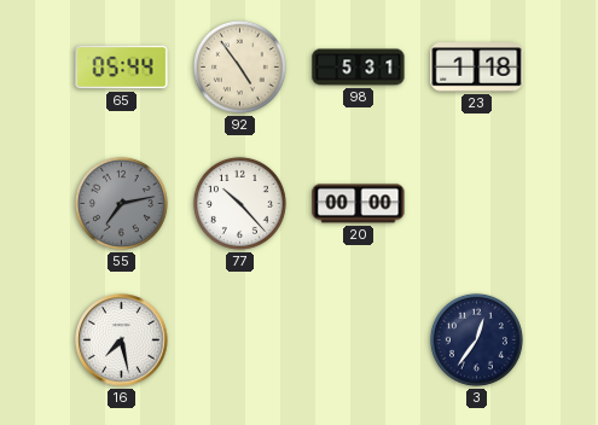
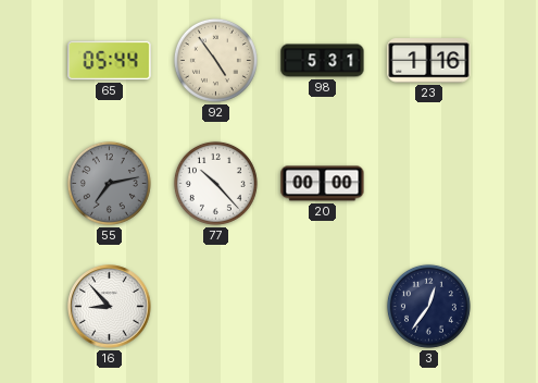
23: 1:18 -> 1:16 (429, 61)
16: 7:28 -> 8:53 (110, 307)
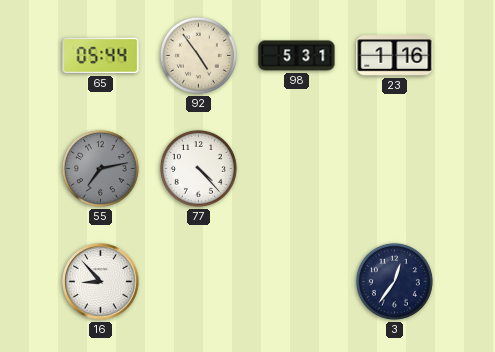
77: 10:23 -> 4:23 (198, 168)
20: 00:00 -> none (323, 184)
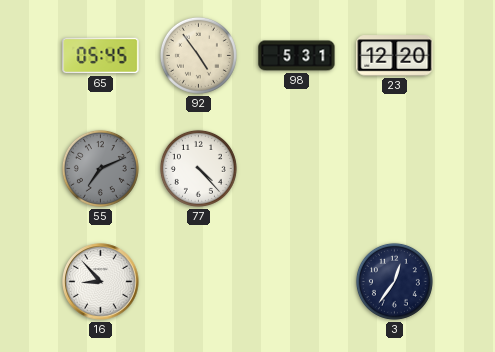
65: 05:44 -> 05:45 (101, 56)
23: 1:16 -> 12:20 (395, 56)
55: 7:13 -> 7:11 (100, 168)
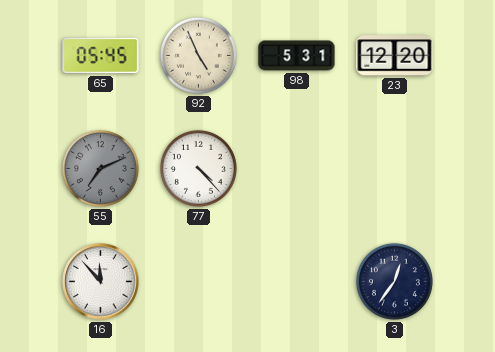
92: 4:54 -> 4:56 (198, 55)
16: 8:53 -> 11:53 (101, 282)
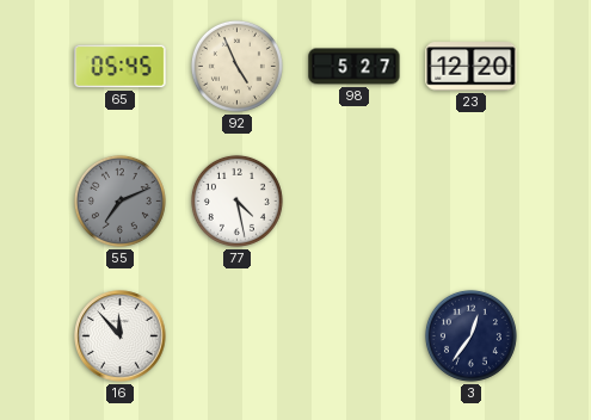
98: 5:31 -> 5:27 (355, 67)
77: 4:23 -> 4:28 (236, 200)
